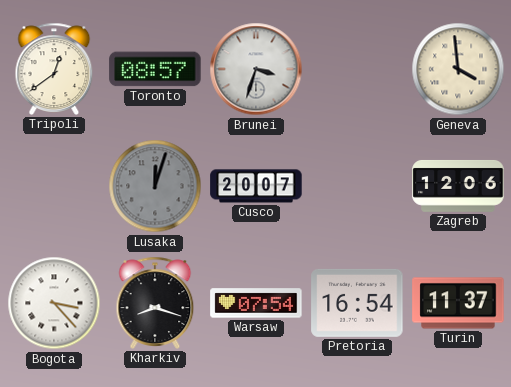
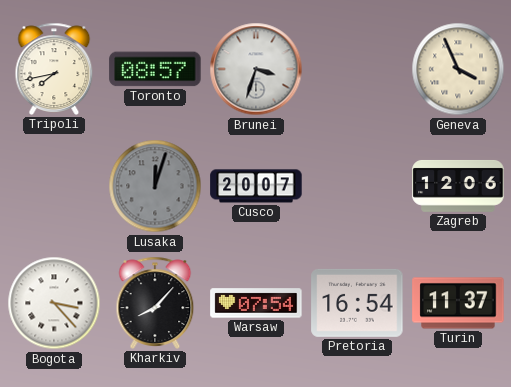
Tripoli: 12:39 -> 7:43 (54, 69)
Geneva: 3:59 -> 3:56 (458, 69)
Kharkiv: 8:18 -> 8:07 (155, 303)
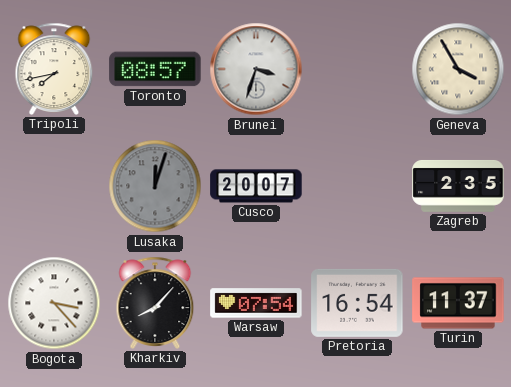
Geneva: 3:56 -> 3:55 (458, 69)
Zagreb: 12:06 -> 2:35 (458, 186)
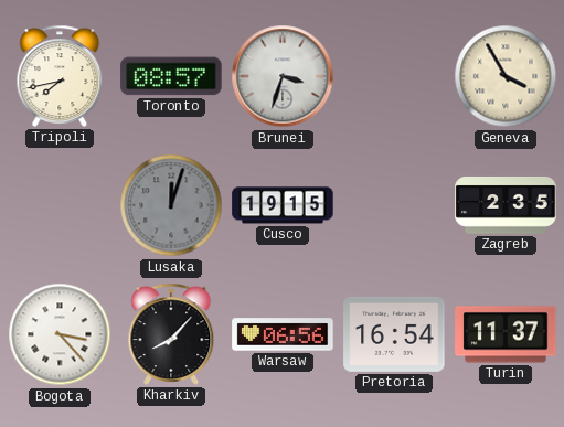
Cusco: 20:07 -> 19:15 (283, 205)
Warsaw: 07:54 -> 06:56 (283, 334)
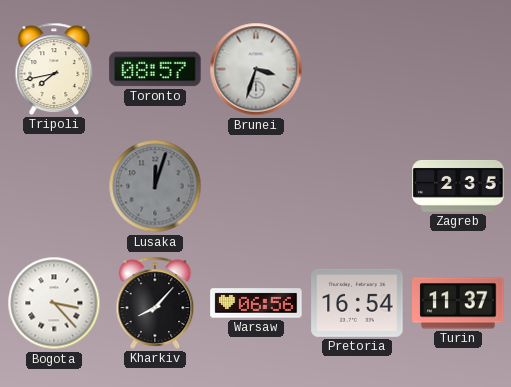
Geneva: 3:55 -> none (506, 76)
Cusco: 19:15 -> none (283, 205)
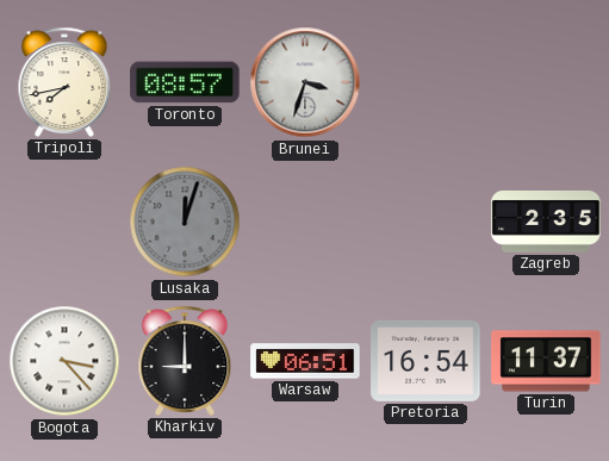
Kharkiv: 8:07 -> 9:00 (185, 361)
Warsaw: 06:56 -> 06:51 (305, 361)
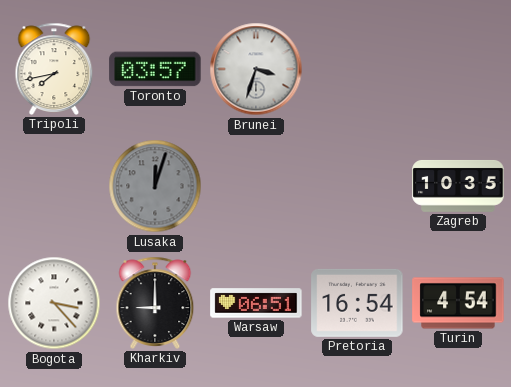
Toronto: 08:57 -> 03:57 (155, 69)
Zagreb: 2:35 -> 10:35 (458, 186)
Turin: 11:37 -> 4:54 (458, 303)
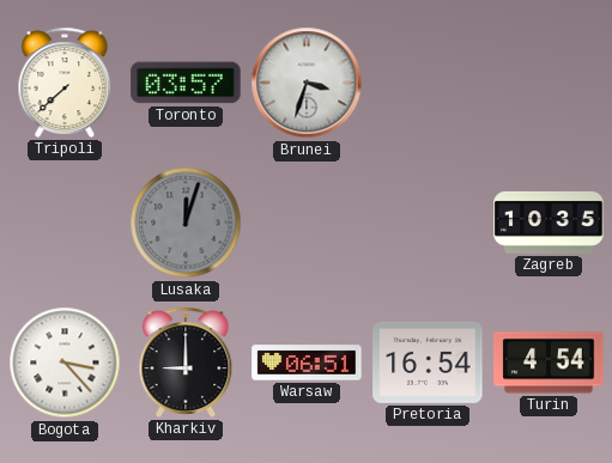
Tripoli: 7:43 -> 7:38 (65, 83)
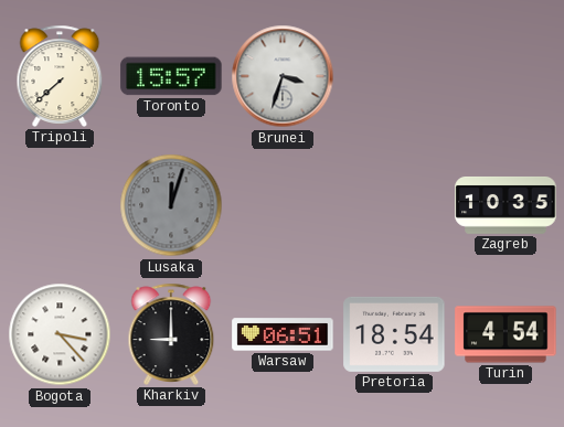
Toronto: 03:57 -> 15:57 (171, 76)
Pretoria: 16:54 -> 18:54 (394, 334)
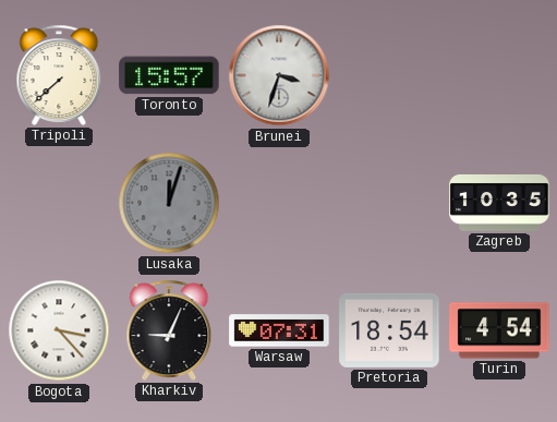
Kharkiv: 9:00 -> 9:04 (169, 330)
Warsaw: 06:51 -> 07:31 (279, 330)
